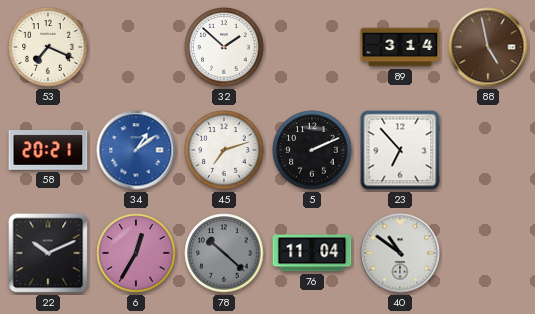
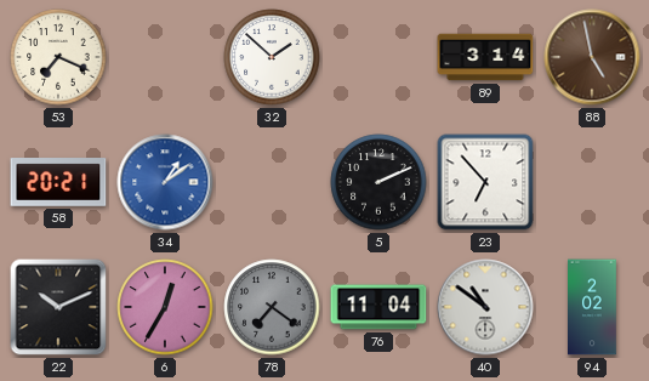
45: 7:12 -> none (224, 150)
78: 10:22 -> 7:21 (272, 307)
94: none -> 2:02 (593, 307)
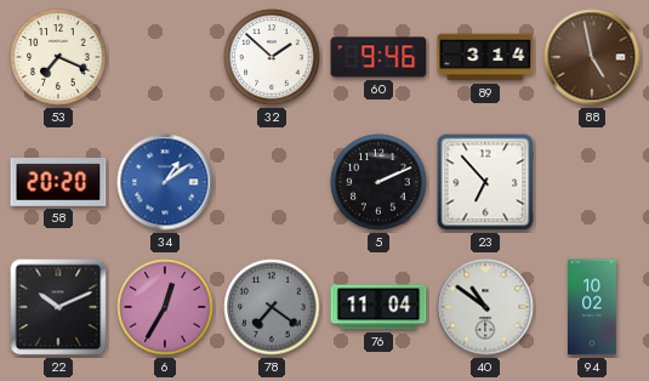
60: none -> 9:46 (378, 57)
58: 20:21 -> 20:20 (58, 182)
94: 2:02 -> 10:02 (593, 307)
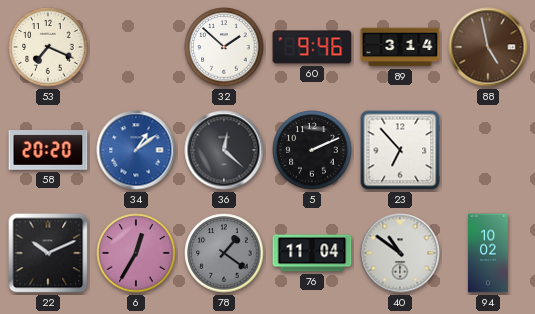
36: none -> 12:22 (224, 150)
78: 7:21 -> 1:21 (224, 253)
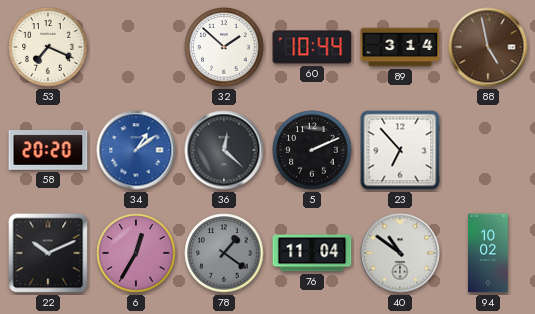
60: 9:46 -> 10:44 (312, 47)
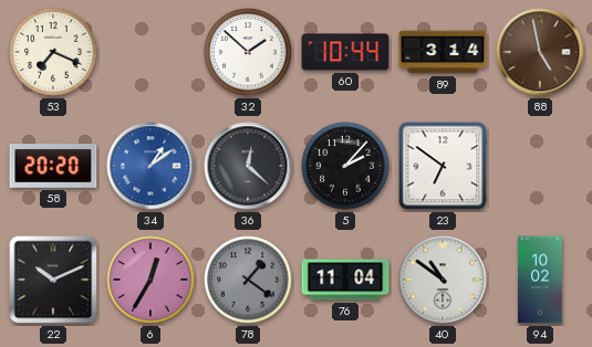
5: 2:11 -> 2:07 (345, 166)
23: 6:53 -> 6:51 (443, 166)
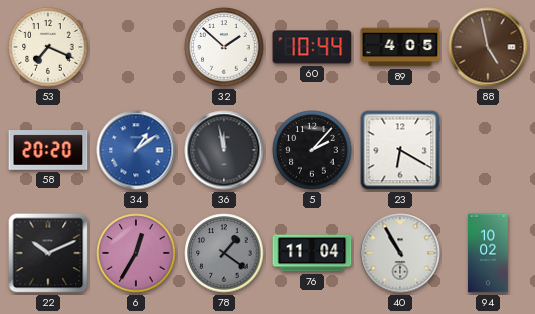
89: 3:14 -> 4:05 (400, 47)
36: 12:22 -> 11:58 (224, 150)
23: 6:51 -> 6:20 (400, 150)
40: 10:51 -> 10:55 (400, 253)
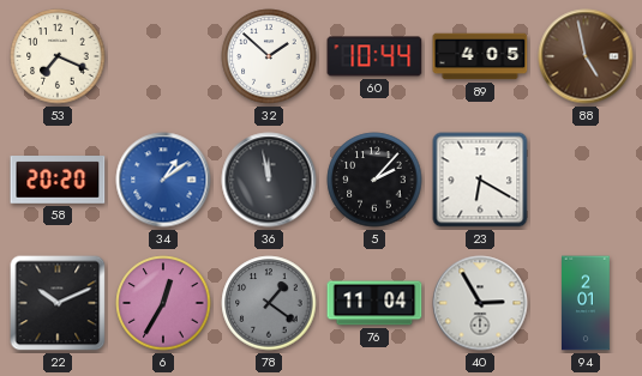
40: 10:55 -> 2:55 (480, 303)
94: 10:02 -> 2:01 (587, 303)
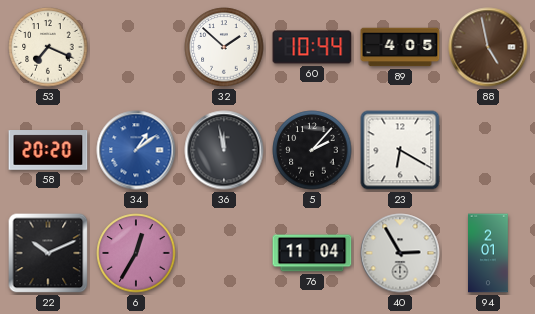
78: 1:21 -> none (269, 303)
